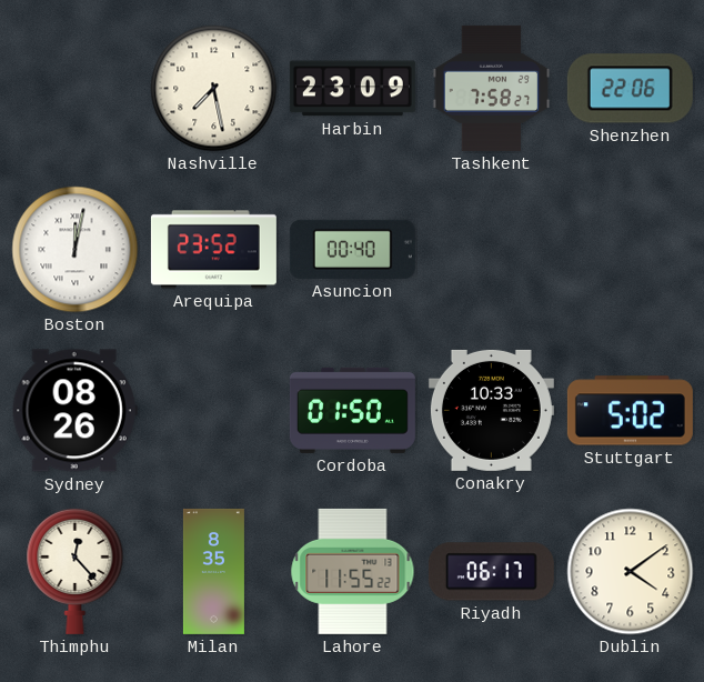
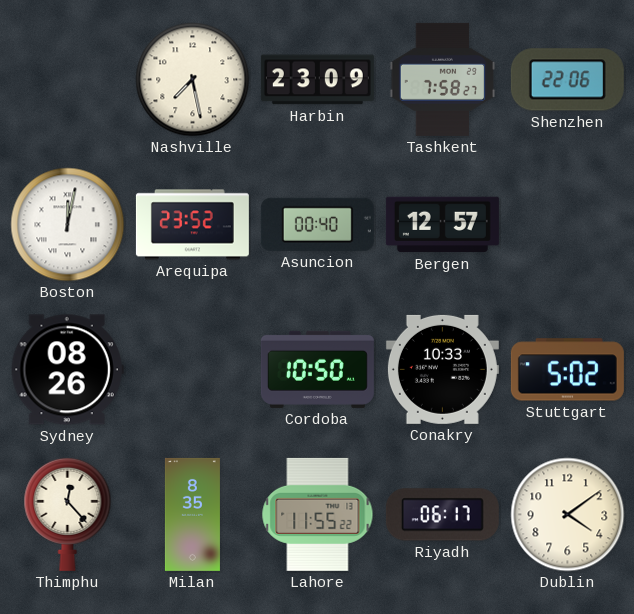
Bergen: none -> 12:57 (442, 225)
Cordoba: 01:50 -> 10:50 (317, 369)
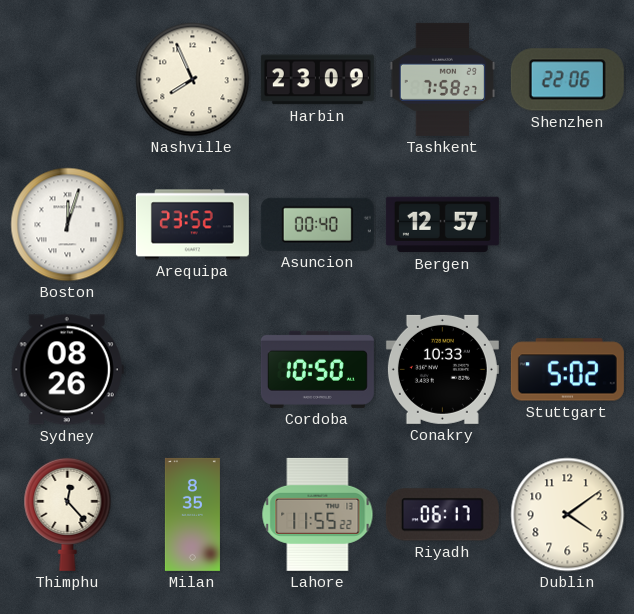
Nashville: 7:28 -> 7:56 (193, 80)
Boston: 12:02 -> 12:03 (68, 225)
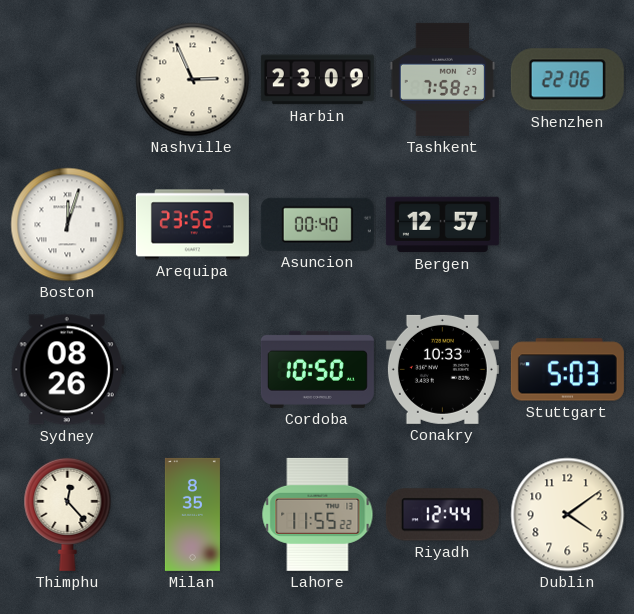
Nashville: 7:56 -> 2:56 (193, 80)
Stuttgart: 5:02 -> 5:03 (567, 370)
Riyadh: 06:17 -> 12:44 (442, 515)
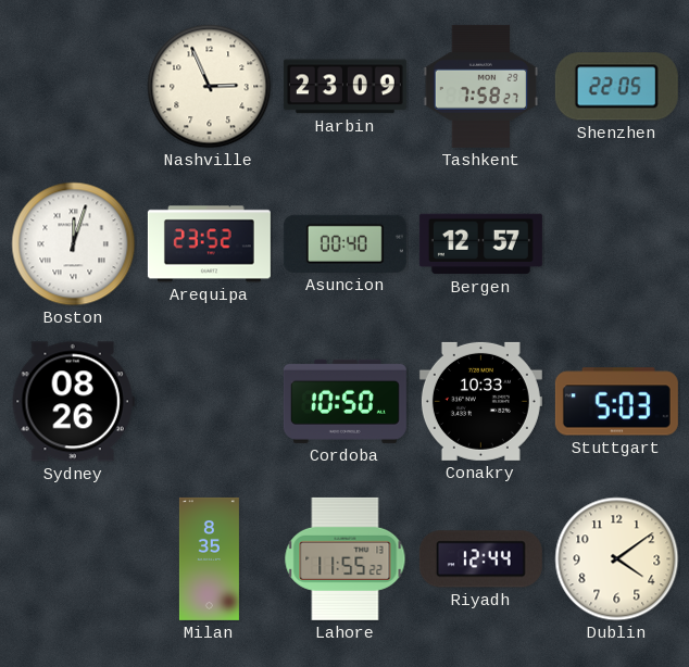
Shenzhen: 22:06 -> 22:05 (616, 87)
Thimphu: 12:23 -> none (68, 514)
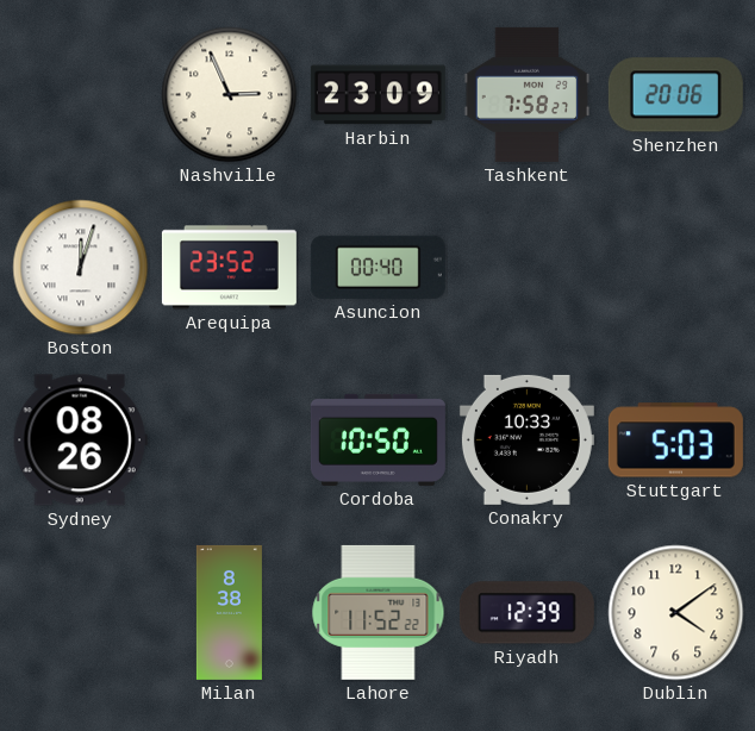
Shenzhen: 22:05 -> 20:06 (675, 95)
Bergen: 12:57 -> none (480, 244)
Milan: 8:35 -> 8:38 (229, 612)
Lahore: 11:55 -> 11:52 (379, 612)
Riyadh: 12:44 -> 12:39 (526, 613)
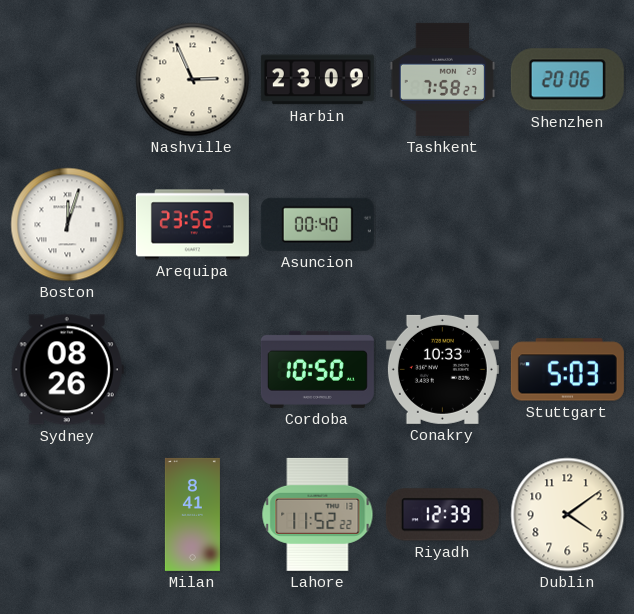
Milan: 8:38 -> 8:41 (192, 514)
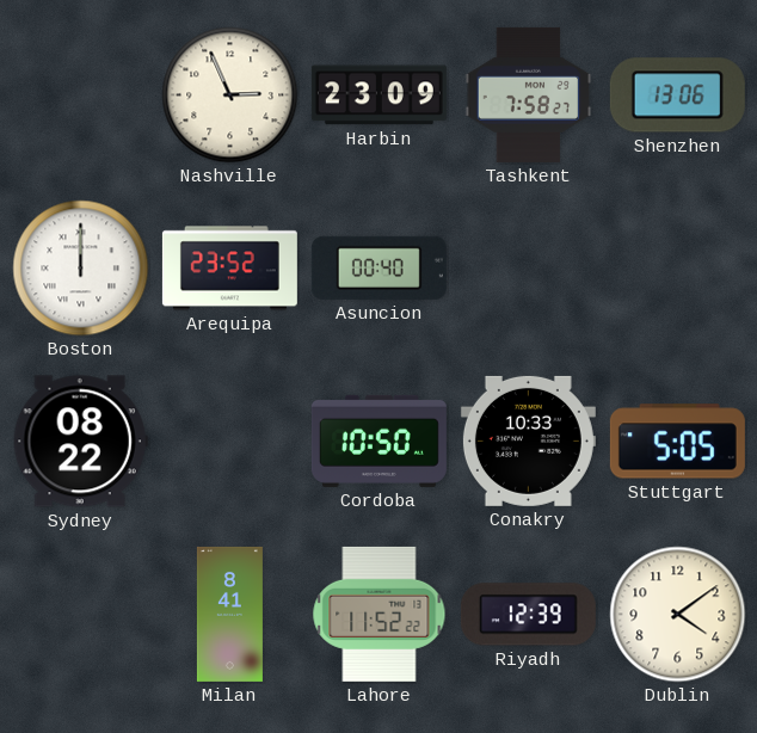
Shenzhen: 20:06 -> 13:06 (677, 96)
Boston: 12:03 -> 12:00 (81, 269)
Sydney: 08:26 -> 08:22 (80, 442)
Stuttgart: 5:03 -> 5:05 (677, 442)
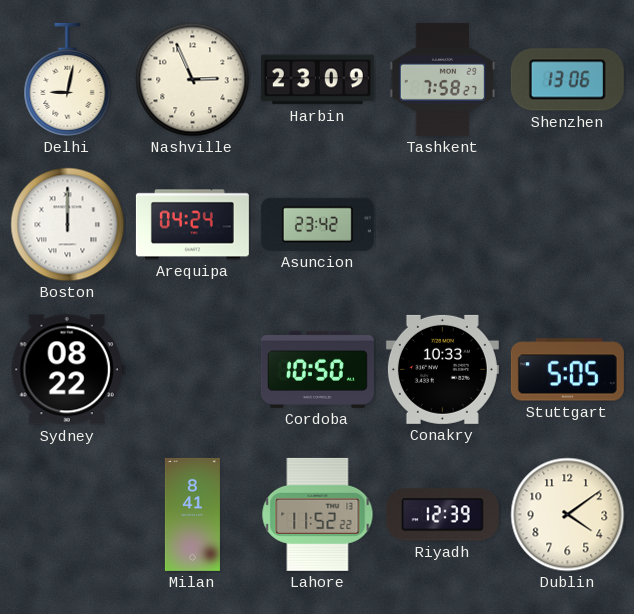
Delhi: none -> 9:02 (68, 79)
Arequipa: 23:52 -> 04:24 (192, 225)
Asuncion: 00:40 -> 23:42 (317, 224)
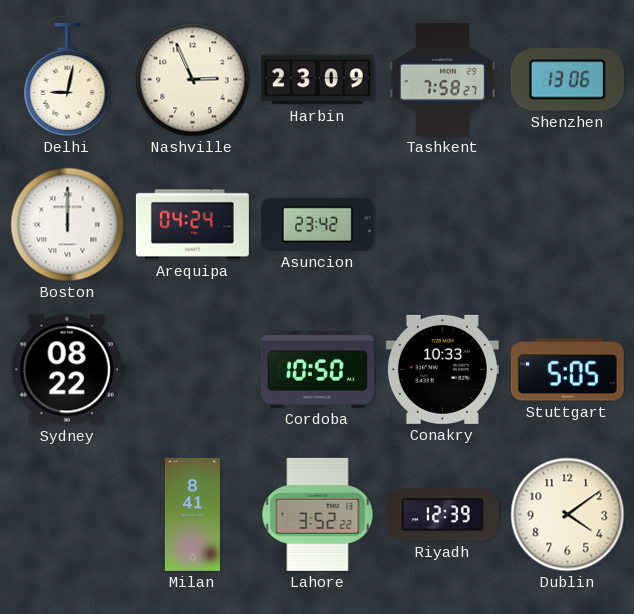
Lahore: 11:52 -> 3:52 (318, 514)
